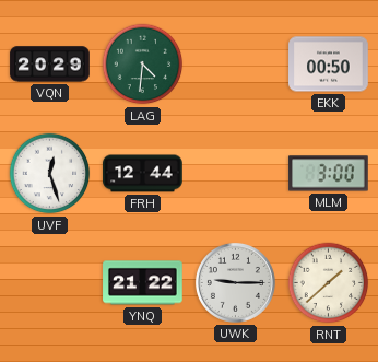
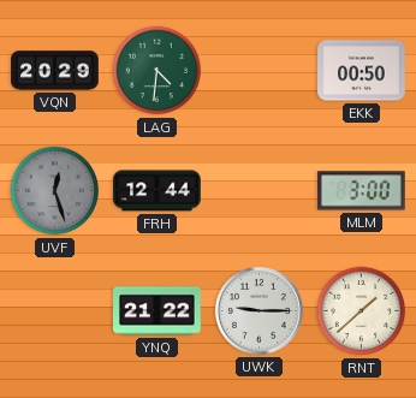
UVF dial: white -> grey (55, 191)
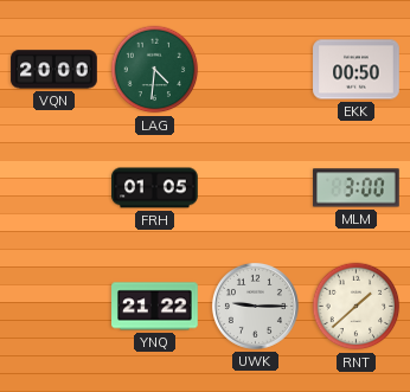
VQN: 20:29 -> 20:00 (55, 70)
UVF: 12:27 -> none (55, 191)
FRH: 12:44 -> 01:05 (155, 188)
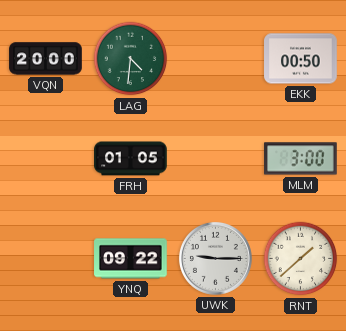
YNQ: 21:22 -> 09:22 (131, 259)
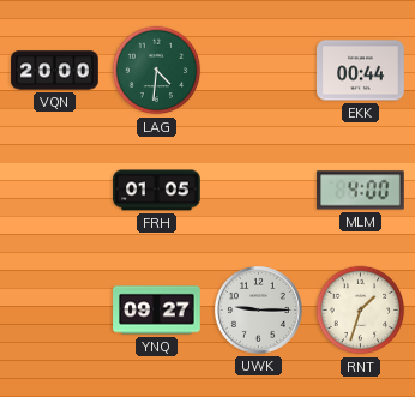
EKK: 00:50 -> 00:44 (361, 71)
MLM: 3:00 -> 4:00 (361, 191)
YNQ: 09:22 -> 09:27 (157, 311)
RNT: 1:38 -> 1:33 (361, 311)
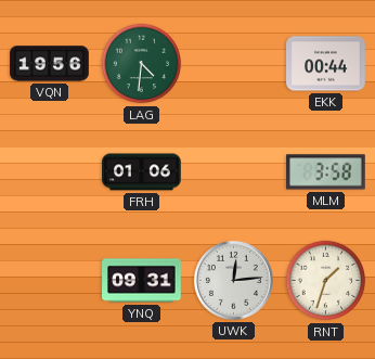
VQN: 20:00 -> 19:56 (50, 64)
FRH: 01:05 -> 01:06 (142, 172)
MLM: 4:00 -> 3:58 (326, 172)
YNQ: 09:27 -> 09:31 (142, 281)
UWK: 9:15 -> 12:14 (233, 280)
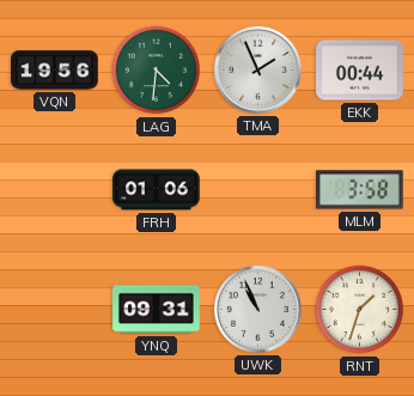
TMA: none -> 1:56 (257, 69)
UWK: 12:14 -> 10:56 (257, 309)
